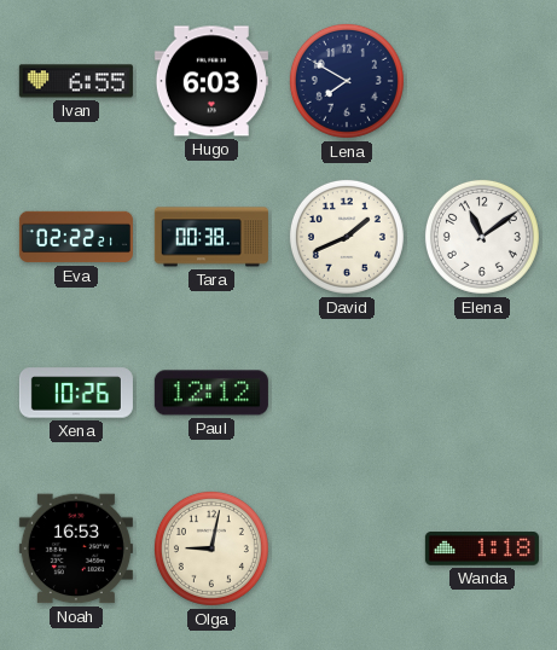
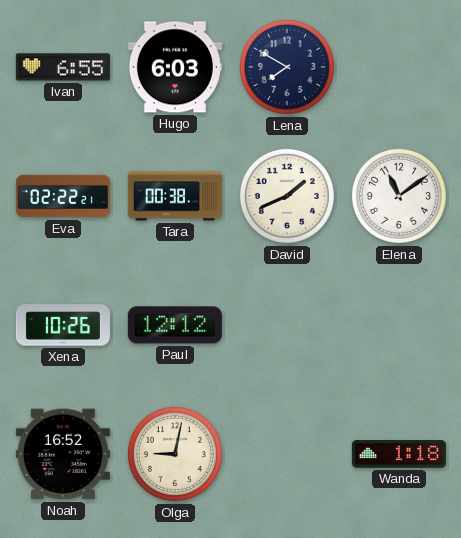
Noah: 16:53 -> 16:52 (63, 454)
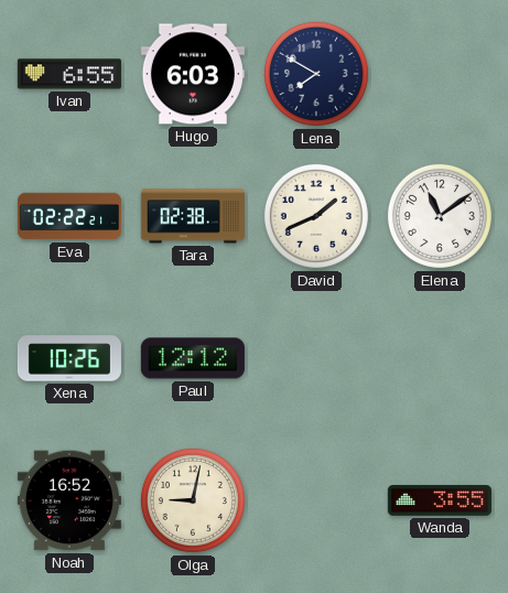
Tara: 00:38 -> 02:38 (193, 216)
Wanda: 1:18 -> 3:55 (440, 500)
